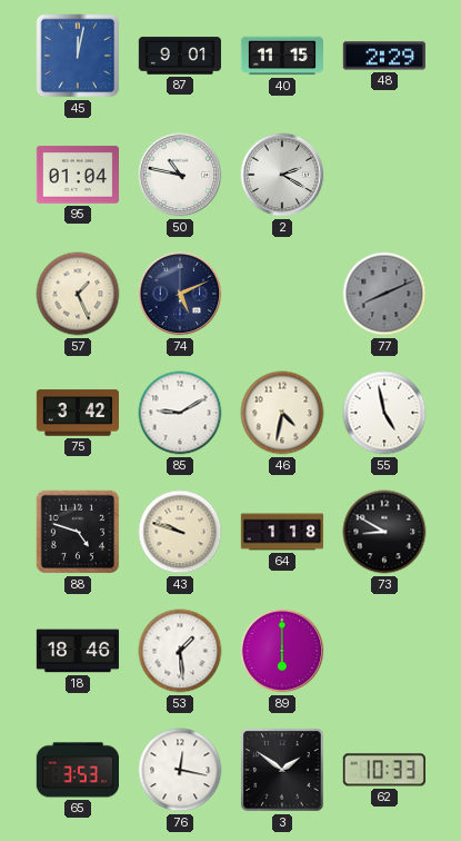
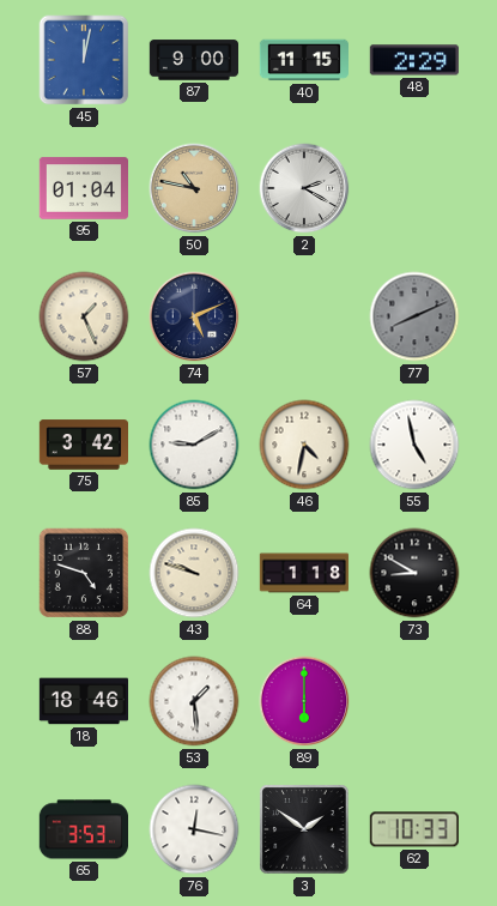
87: 9:01 -> 9:00 (193, 60)
50 dial: white -> champagne (194, 188)
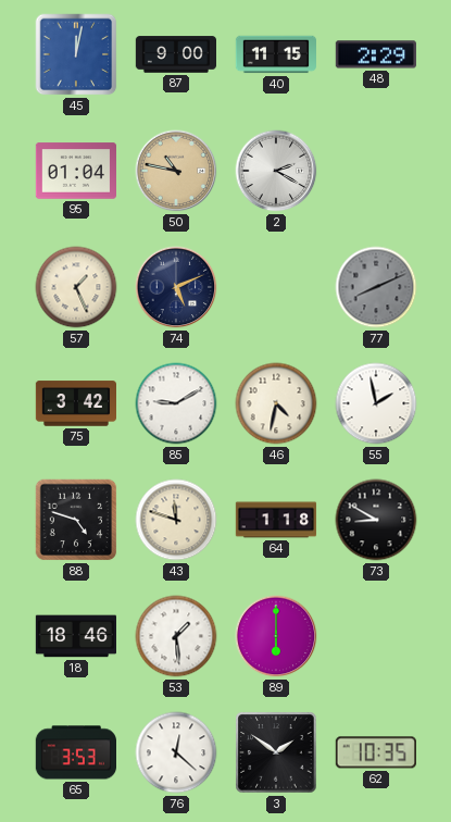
55: 4:58 -> 1:58 (376, 403)
43: 9:48 -> 11:48 (176, 520)
76: 12:17 -> 12:22 (176, 752)
62: 10:33 -> 10:35 (376, 752)
